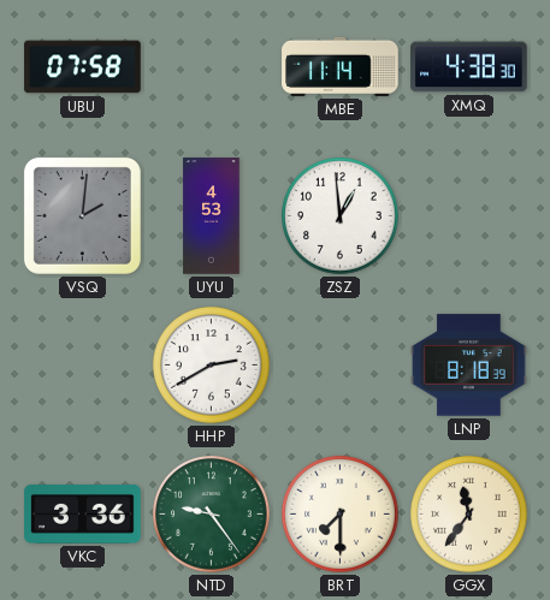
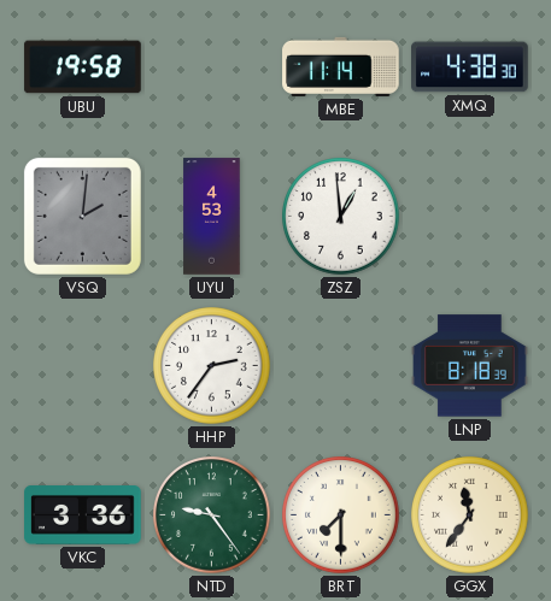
UBU: 07:58 -> 19:58 (83, 67)
HHP: 2:40 -> 2:36 (212, 366)
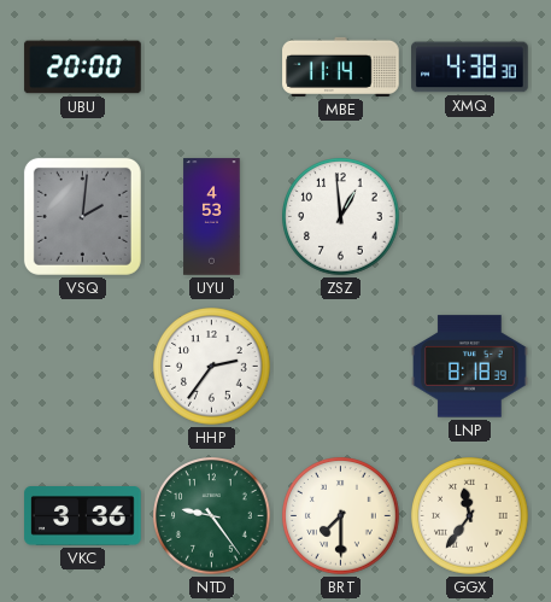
UBU: 19:58 -> 20:00 (83, 68)
